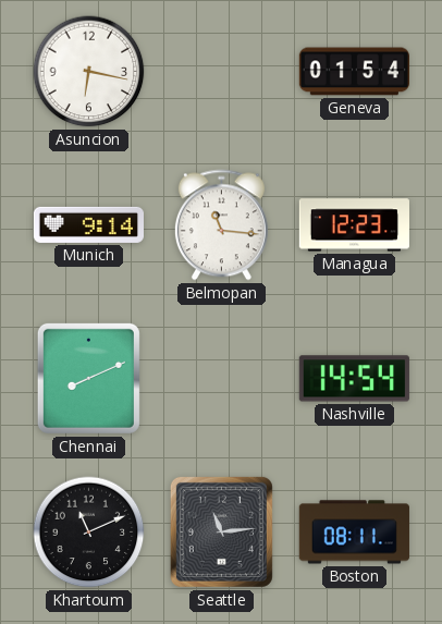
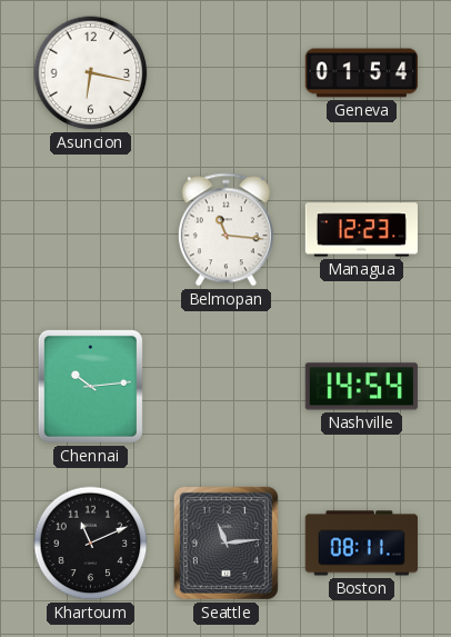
Munich: 9:14 -> none (88, 224)
Chennai: 8:11 -> 10:14 (90, 386)
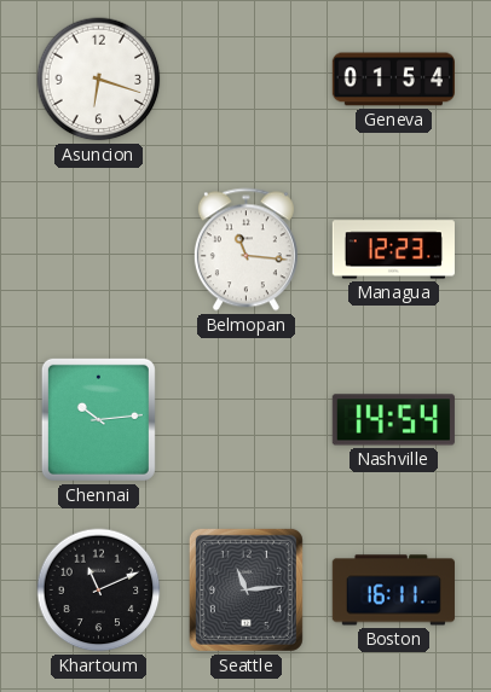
Asuncion: 6:17 -> 6:18 (99, 80)
Boston: 08:11 -> 16:11 (393, 591)
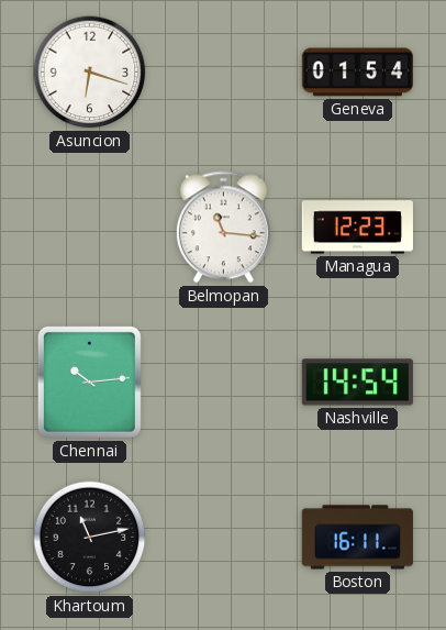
Khartoum: 11:11 -> 11:13 (90, 538)
Seattle: 11:14 -> none (245, 589)
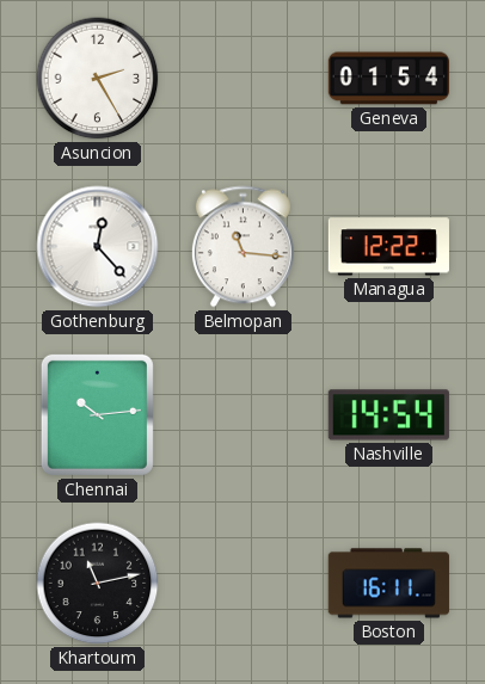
Asuncion: 6:18 -> 2:25 (98, 79)
Gothenburg: none -> 12:23 (98, 247)
Managua: 12:23 -> 12:22 (388, 247)
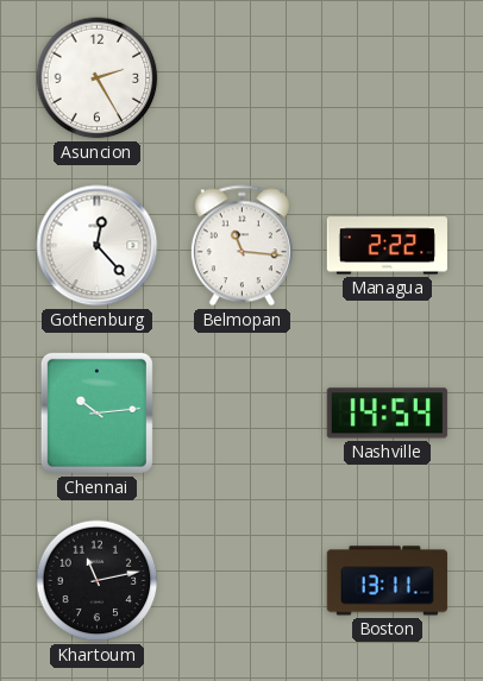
Geneva: 01:54 -> none (388, 79)
Managua: 12:22 -> 2:22 (387, 246)
Boston: 16:11 -> 13:11 (387, 581)
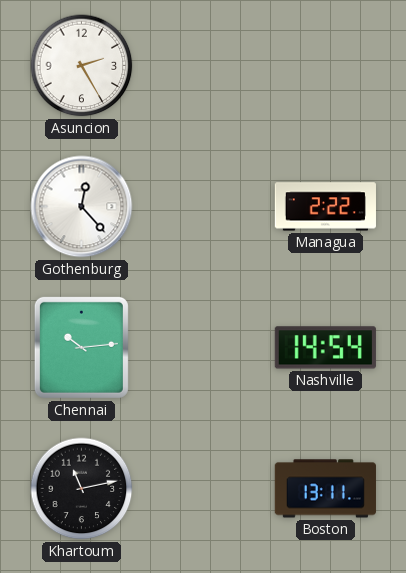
Belmopan: 11:16 -> none (241, 246)
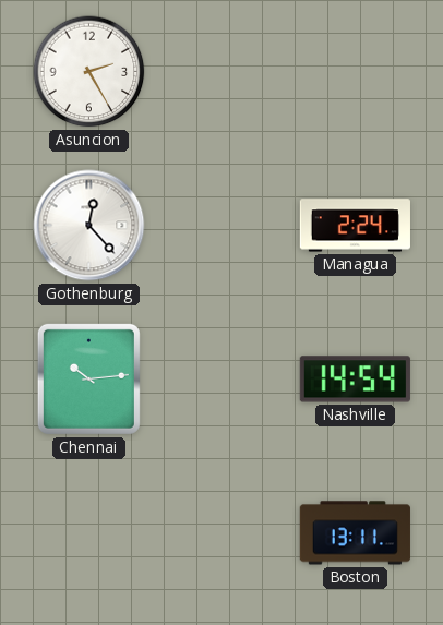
Managua: 2:22 -> 2:24 (355, 226)
Khartoum: 11:13 -> none (82, 489)
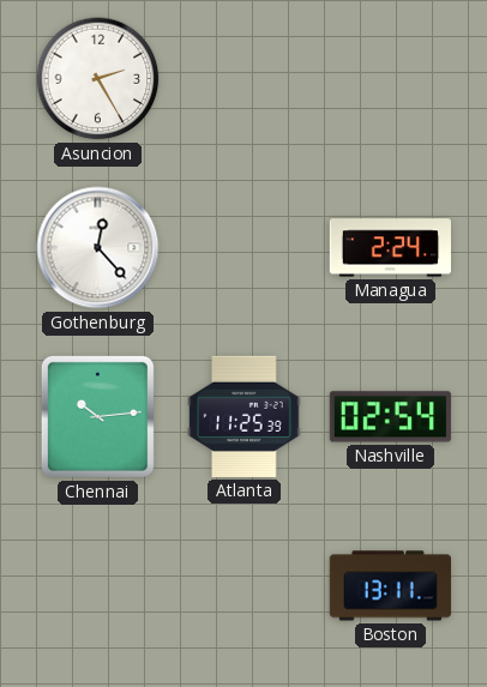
Atlanta: none -> 11:25 (245, 416)
Nashville: 14:54 -> 02:54 (390, 417)
